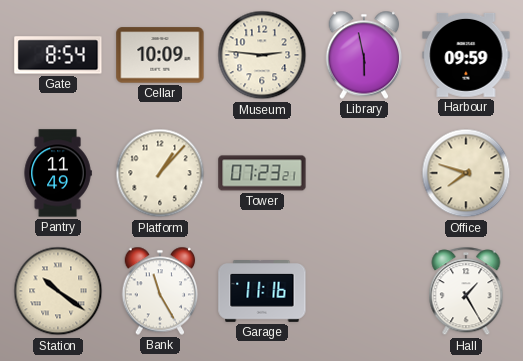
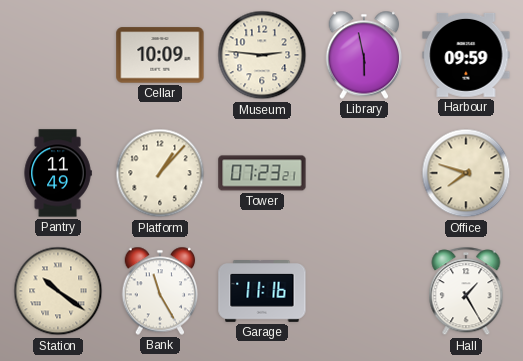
Gate: 8:54 -> none (58, 55)
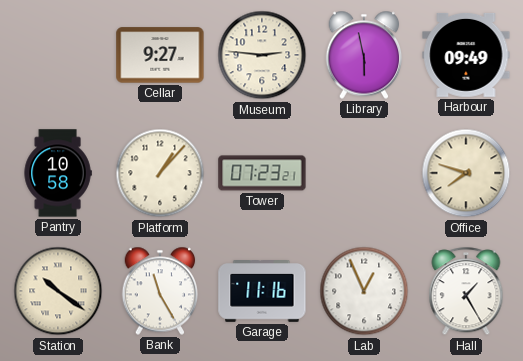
Cellar: 10:09 -> 9:27 (160, 55)
Harbour: 09:59 -> 09:49 (466, 55)
Pantry: 11:49 -> 10:58 (58, 173)
Lab: none -> 12:56 (364, 291)
